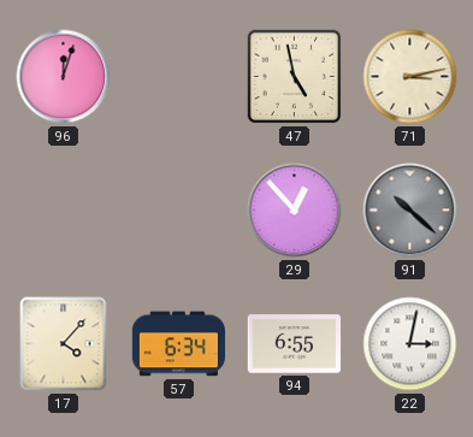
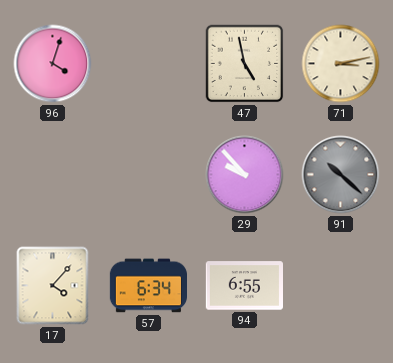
96: 12:03 -> 4:03 (53, 64)
29: 12:53 -> 9:53 (245, 175)
22: 3:02 -> none (410, 344)
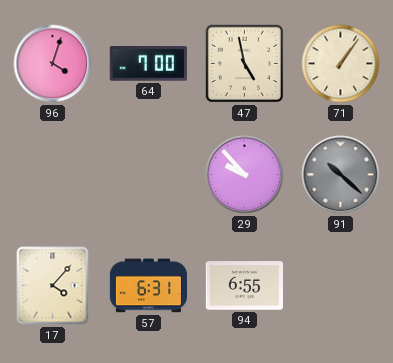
64: none -> 7:00 (148, 64)
71: 3:13 -> 1:06 (341, 64)
57: 6:34 -> 6:31 (148, 286)
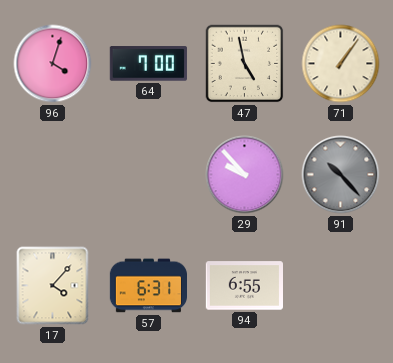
91: 10:22 -> 10:23 (341, 175)
